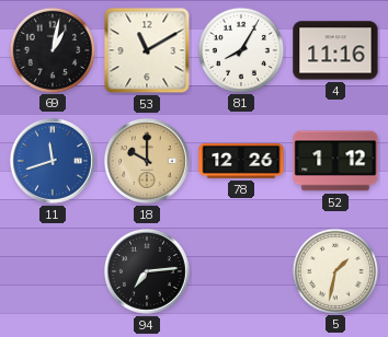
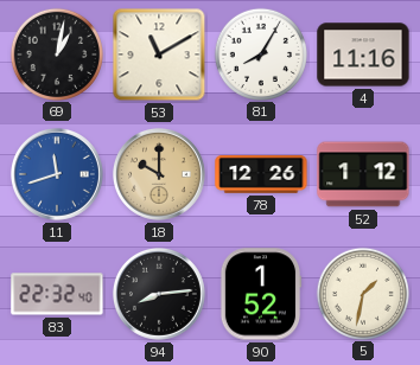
83: none -> 22:32 (57, 294)
94: 7:14 -> 8:14 (159, 294)
90: none -> 1:52 (261, 294)
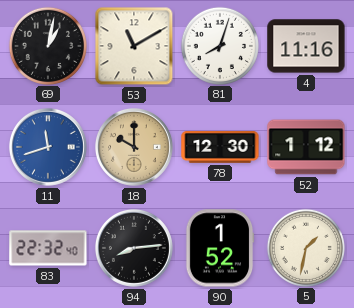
81: 8:05 -> 8:03 (219, 45)
78: 12:26 -> 12:30 (220, 148)
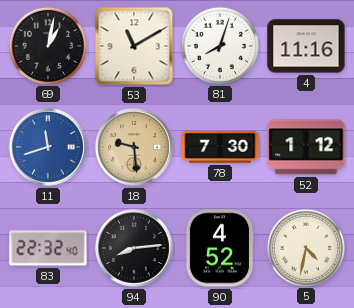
18: 10:00 -> 9:29 (134, 147)
78: 12:30 -> 7:30 (220, 148)
90: 1:52 -> 4:52 (220, 248)
5: 1:32 -> 4:32 (305, 247)
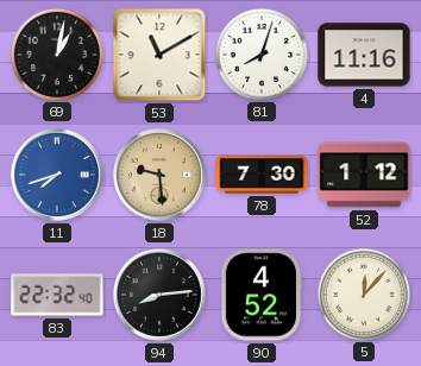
11: 11:42 -> 7:42 (57, 175)
5: 4:32 -> 12:07 (363, 294)
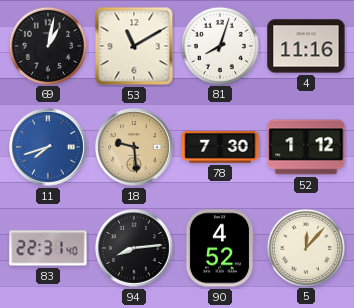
83: 22:32 -> 22:31 (48, 248)
